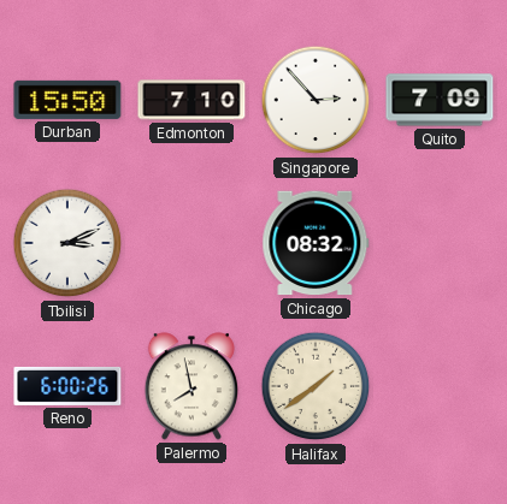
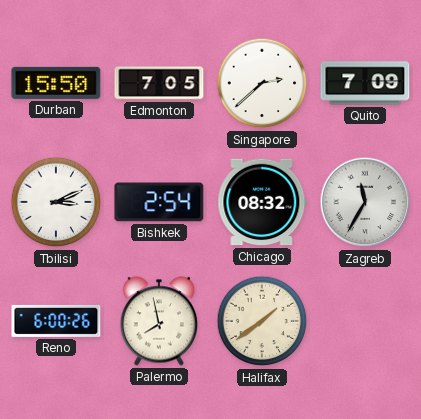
Edmonton: 7:10 -> 7:05 (159, 83)
Singapore: 2:53 -> 2:38 (262, 83)
Bishkek: none -> 2:54 (159, 202)
Zagreb: none -> 11:35 (365, 202)
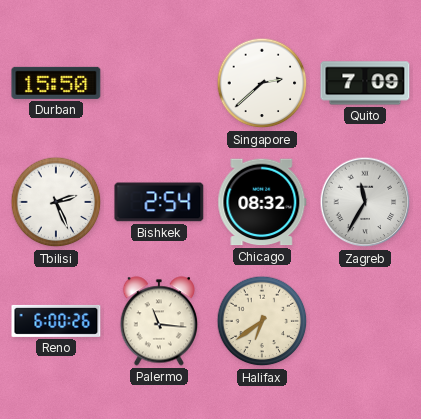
Edmonton: 7:05 -> none (159, 83)
Tbilisi: 3:11 -> 2:26 (56, 202)
Palermo: 7:58 -> 11:16 (158, 321)
Halifax: 1:39 -> 6:39 (262, 321)
